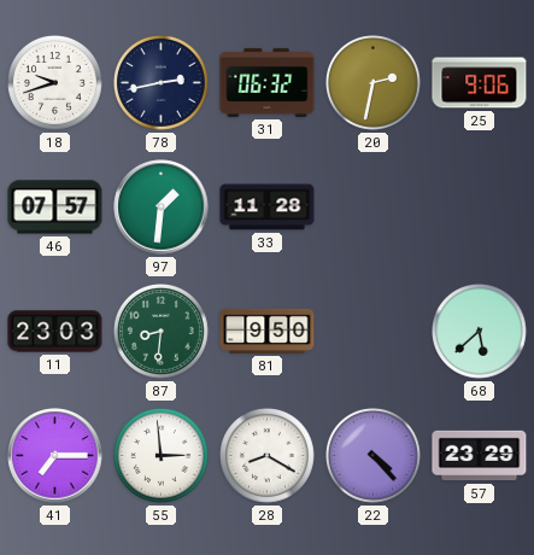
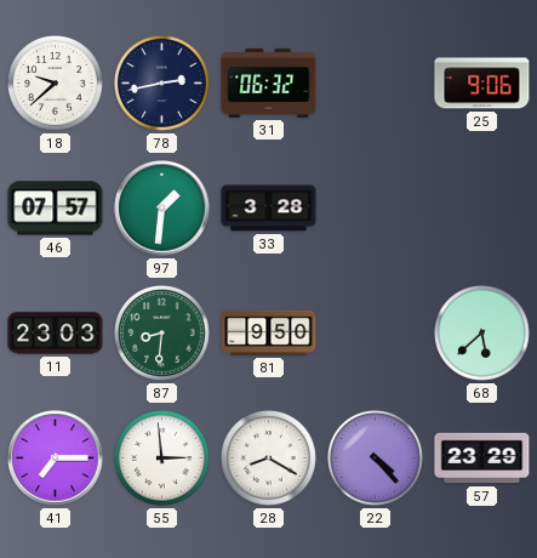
18: 9:42 -> 9:38 (56, 84)
20: 2:32 -> none (374, 83)
33: 11:28 -> 3:28 (269, 209)
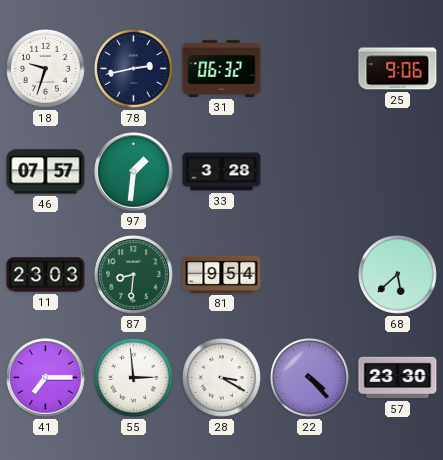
18: 9:38 -> 9:33 (46, 69)
81: 9:50 -> 9:54 (222, 274)
28: 8:20 -> 3:20 (222, 378)
57: 23:29 -> 23:30 (398, 378)
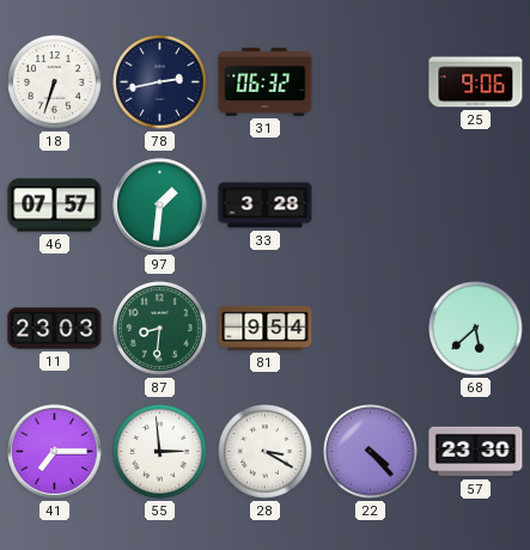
18: 9:33 -> 6:33 (55, 82)
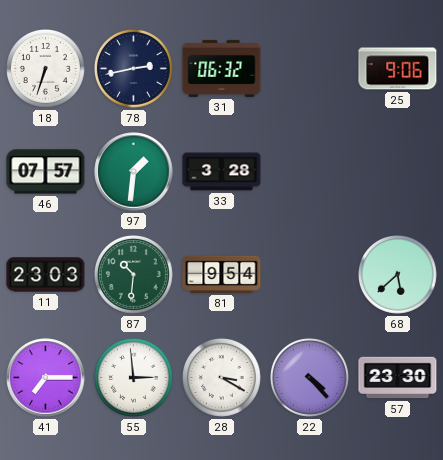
87: 8:31 -> 10:31 (134, 275)
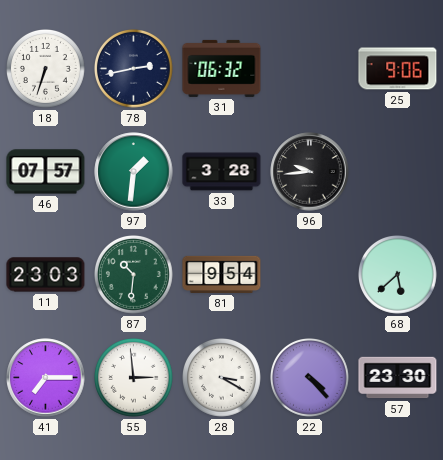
96: none -> 9:44 (310, 172)
